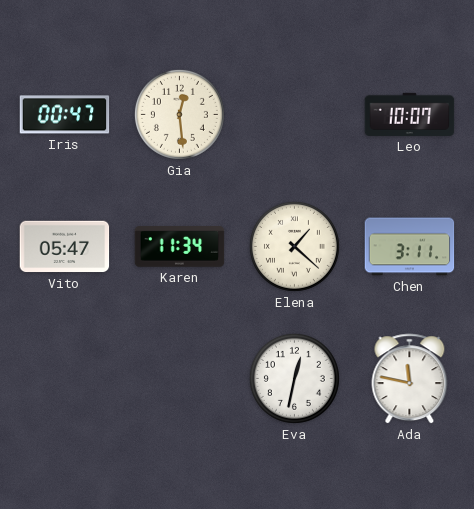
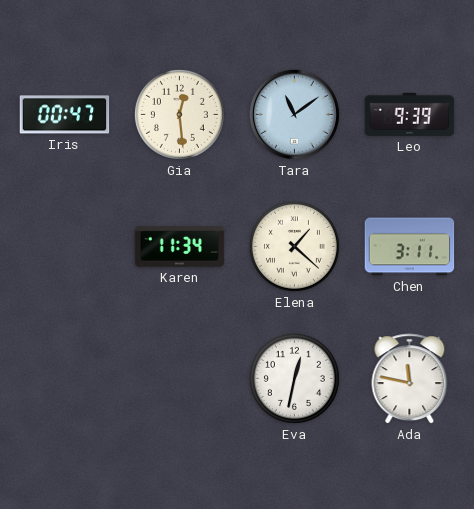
Tara: none -> 11:09 (294, 114)
Leo: 10:07 -> 9:39 (410, 114)
Vito: 05:47 -> none (65, 247)
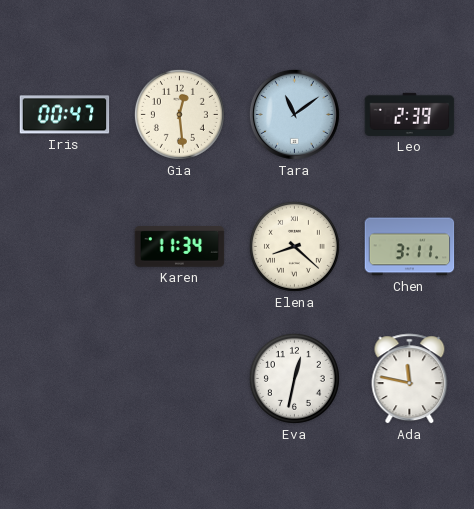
Leo: 9:39 -> 2:39 (410, 114)
Elena: 1:22 -> 8:22 (294, 246)
